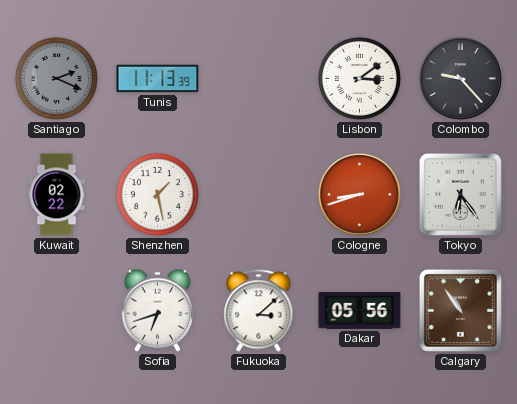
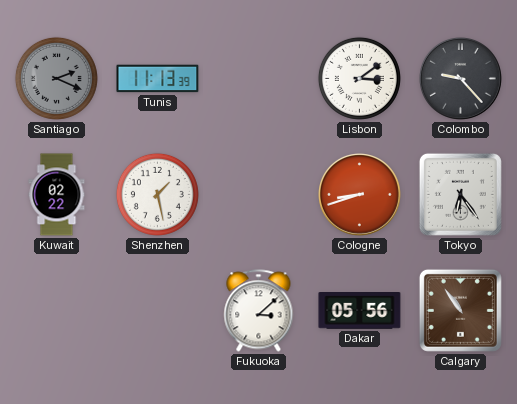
Sofia: 6:42 -> none (157, 310)
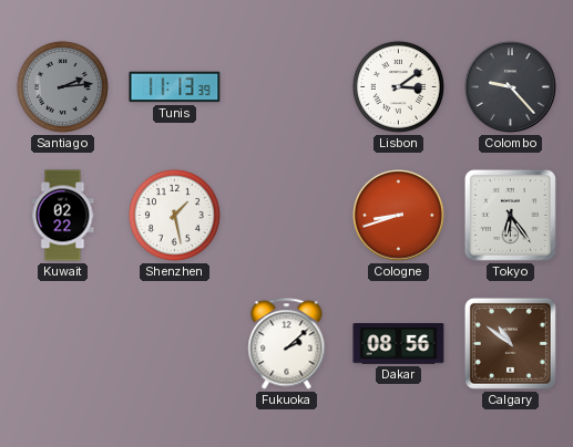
Santiago: 2:19 -> 2:14 (62, 86)
Fukuoka: 3:08 -> 2:08 (287, 344)
Dakar: 05:56 -> 08:56 (399, 344)
Calgary: 10:54 -> 10:51 (510, 343)
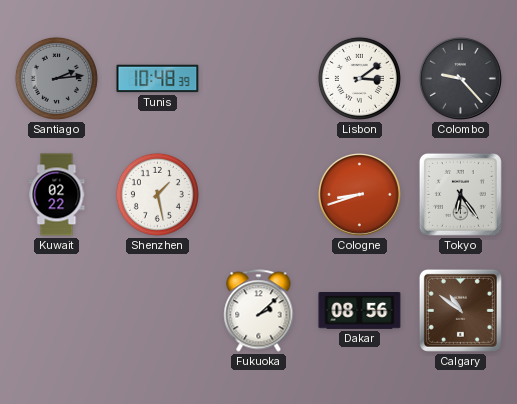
Tunis: 11:13 -> 10:48 (158, 79)
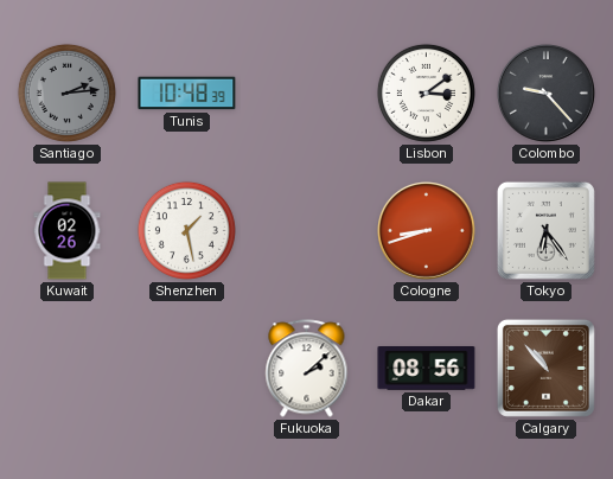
Kuwait: 02:22 -> 02:26 (68, 231)
Calgary: 10:51 -> 10:53 (545, 368)
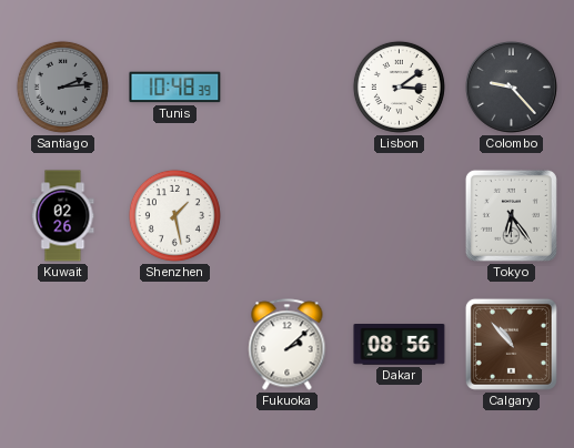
Cologne: 8:42 -> none (427, 231)
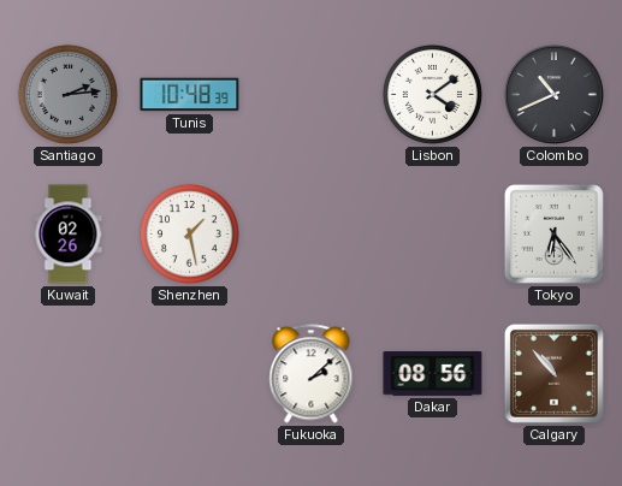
Lisbon: 3:09 -> 4:09 (432, 94)
Colombo: 9:23 -> 10:41 (555, 95)
